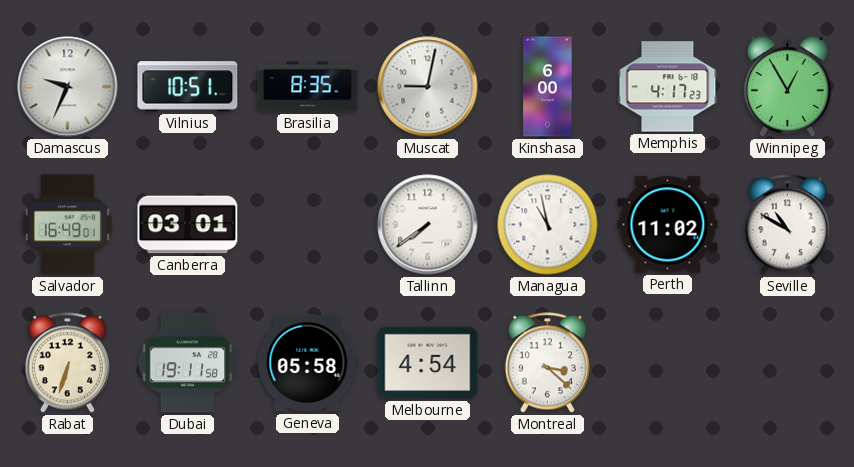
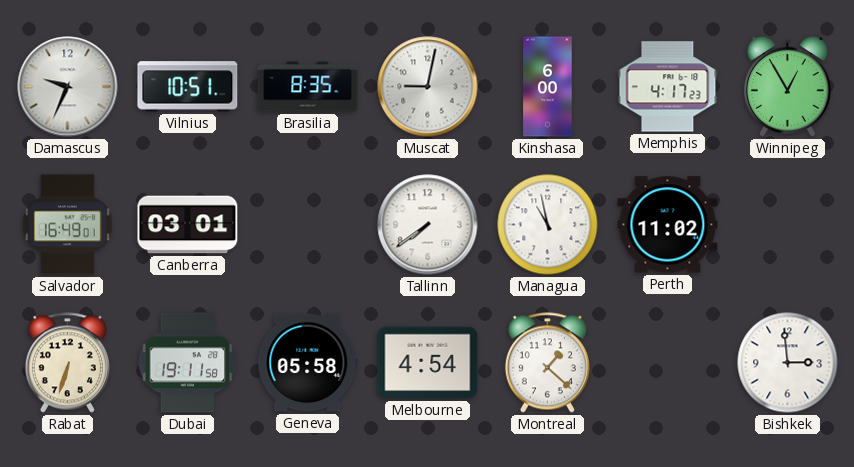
Seville: 10:50 -> none (787, 225)
Montreal: 3:22 -> 1:22 (547, 363)
Bishkek: none -> 2:59 (788, 363)
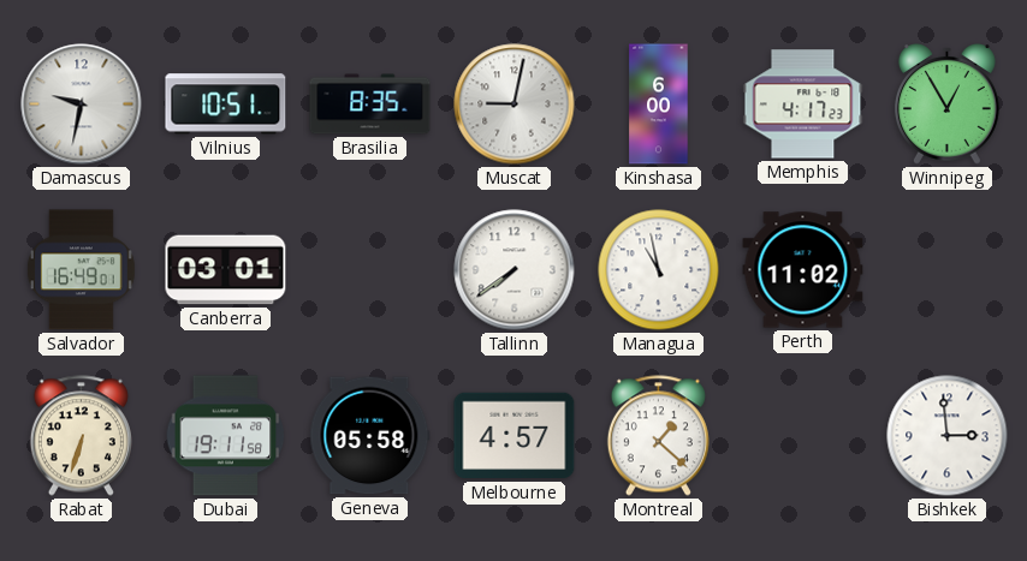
Damascus: 9:34 -> 9:32 (82, 105)
Melbourne: 4:54 -> 4:57 (515, 436)
